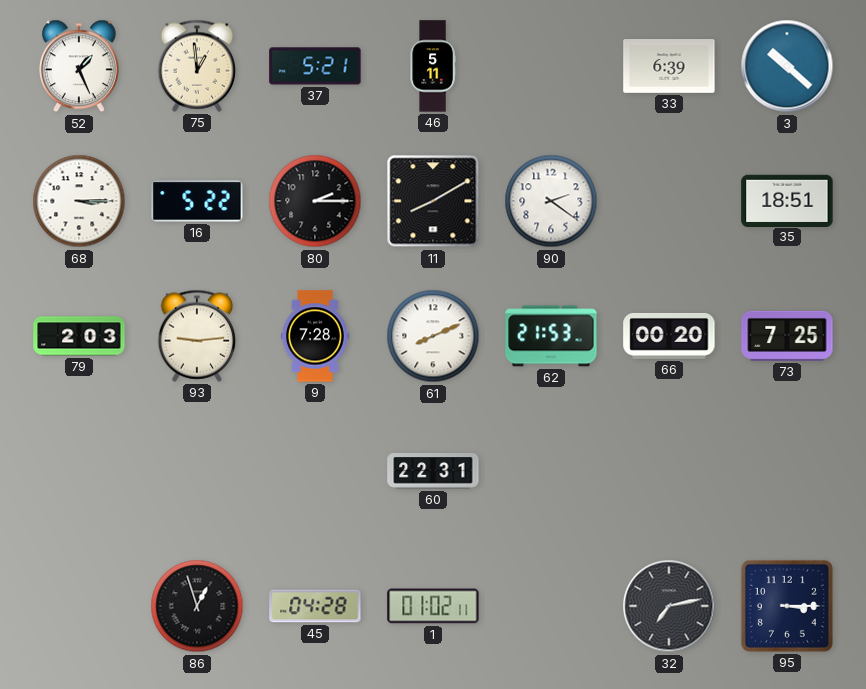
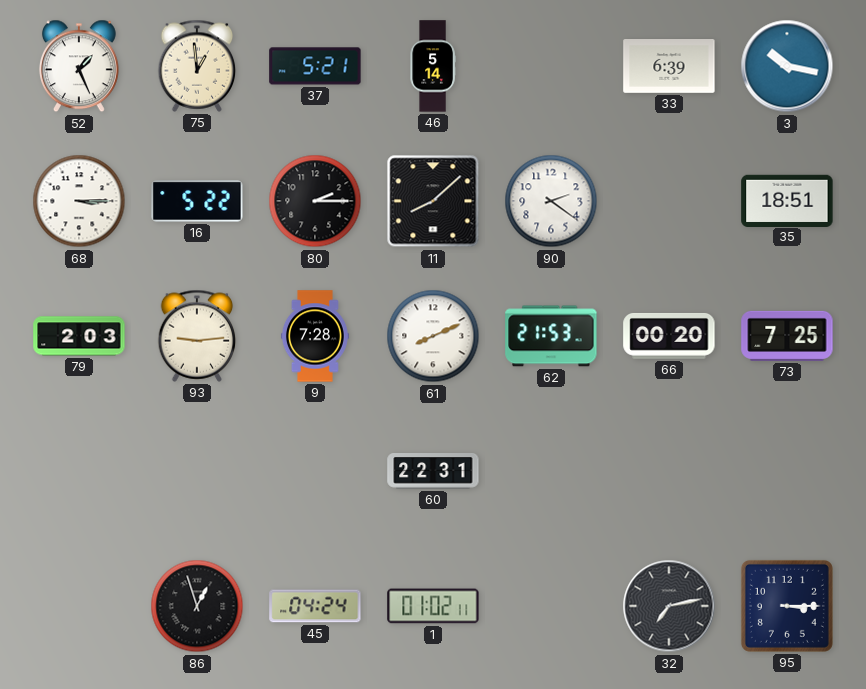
46: 5:11 -> 5:14 (433, 66)
3: 10:22 -> 10:17 (787, 66)
11: 8:10 -> 8:08 (433, 201)
45: 04:28 -> 04:24 (315, 606)
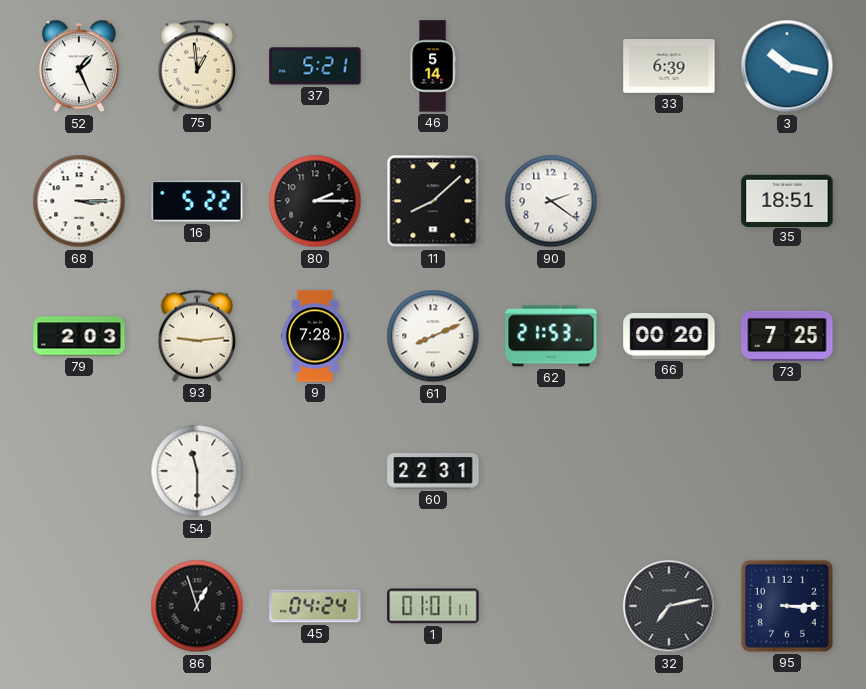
54: none -> 11:30 (197, 471)
1: 01:02 -> 01:01 (433, 606)
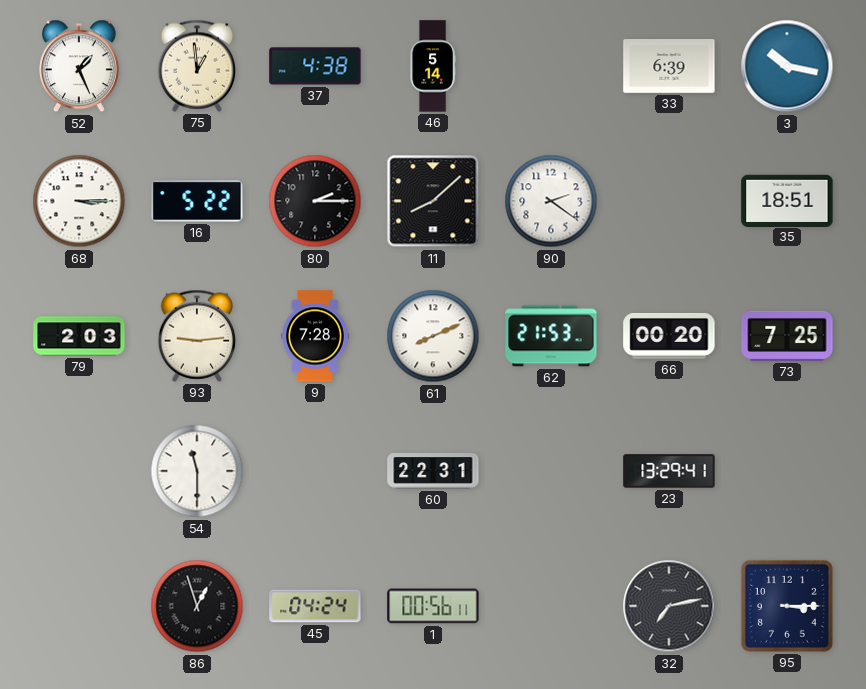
37: 5:21 -> 4:38 (315, 66)
23: none -> 13:29 (669, 471)
1: 01:01 -> 00:56 (433, 606)
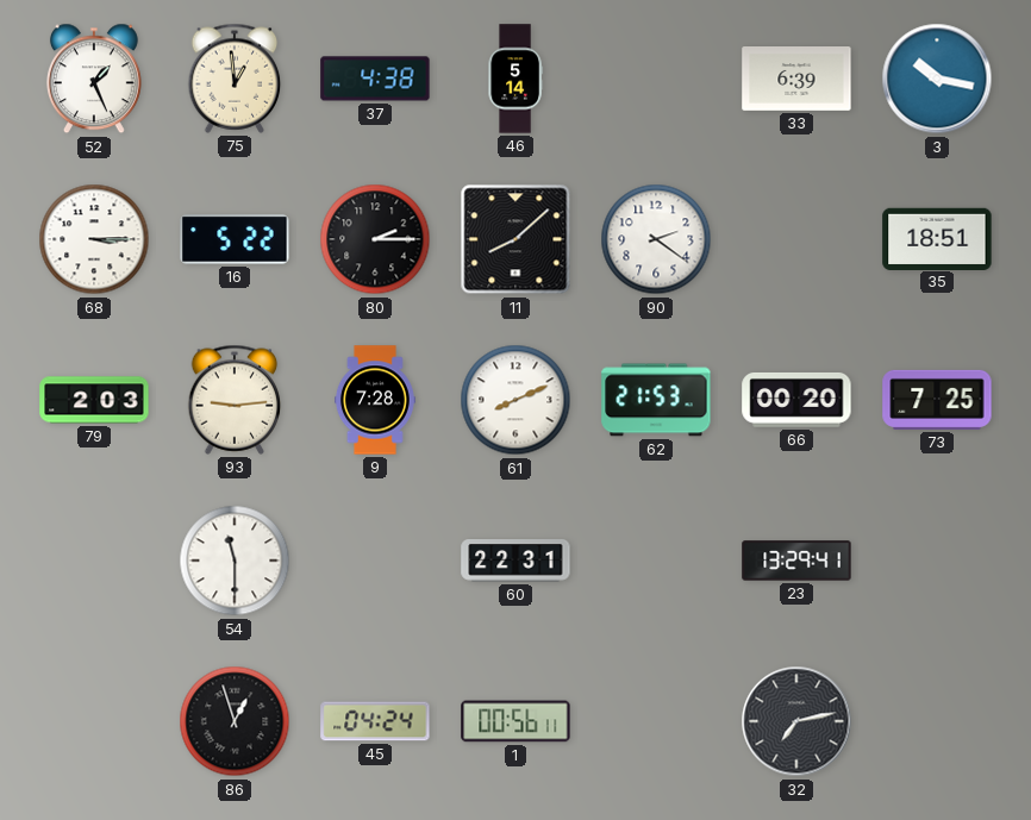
95: 3:15 -> none (787, 606)
